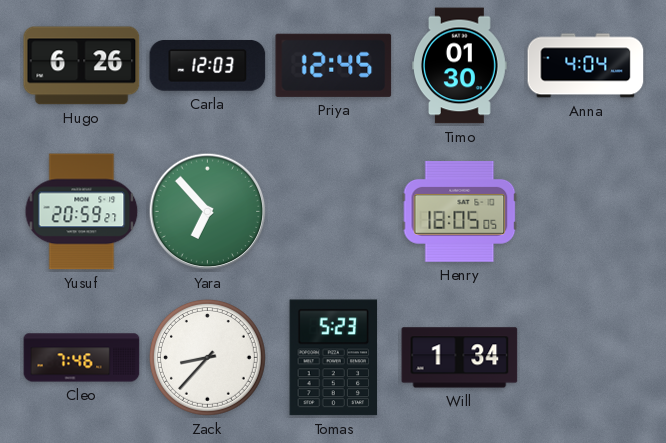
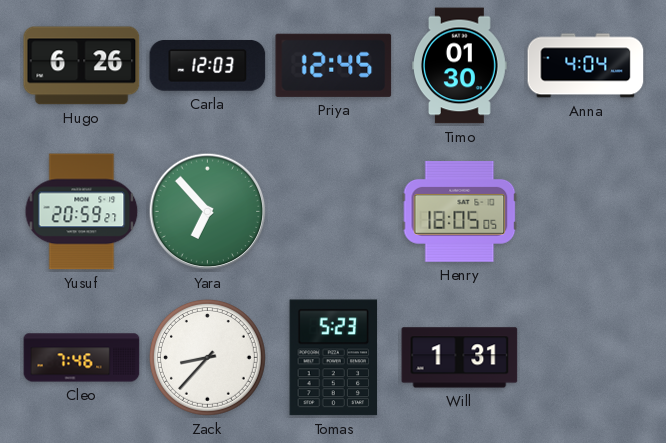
Will: 1:34 -> 1:31 (460, 358)
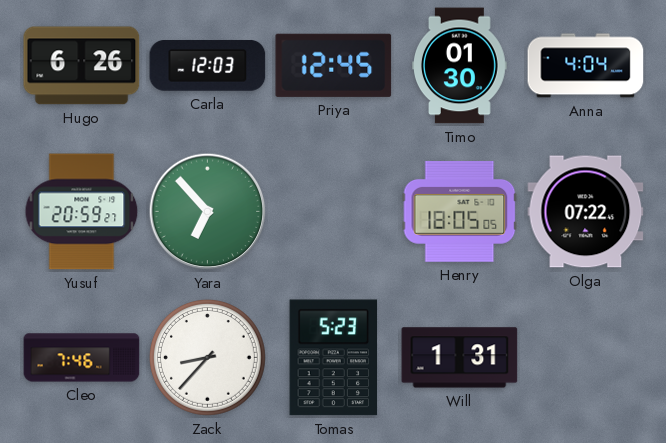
Olga: none -> 07:22 (586, 212)
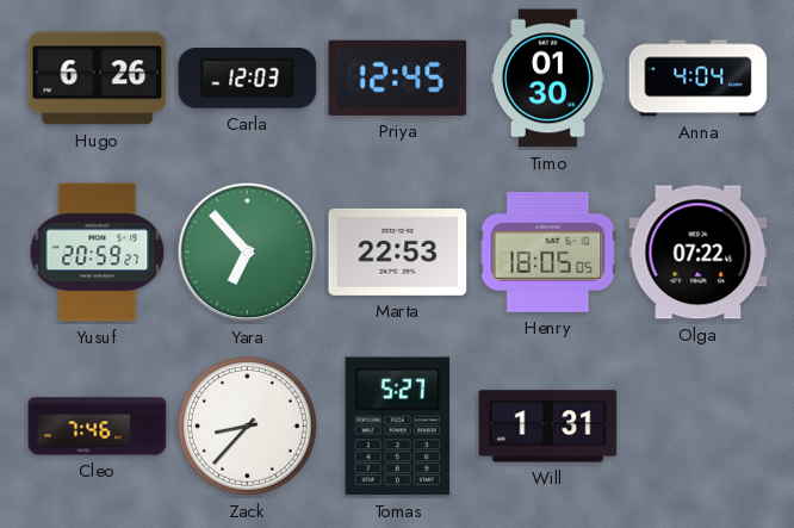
Marta: none -> 22:53 (398, 251)
Tomas: 5:23 -> 5:27 (398, 427)
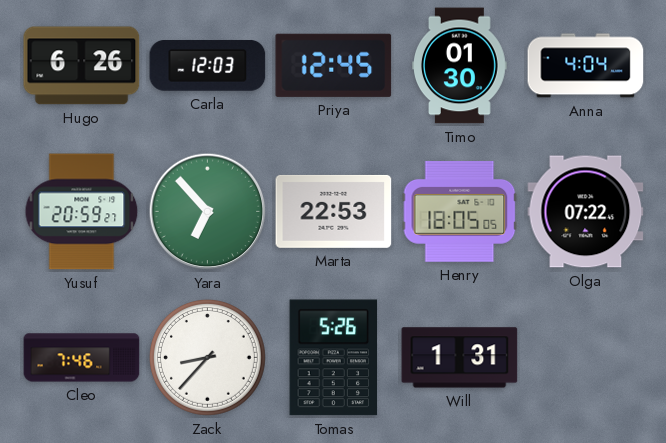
Tomas: 5:27 -> 5:26 (334, 358)
